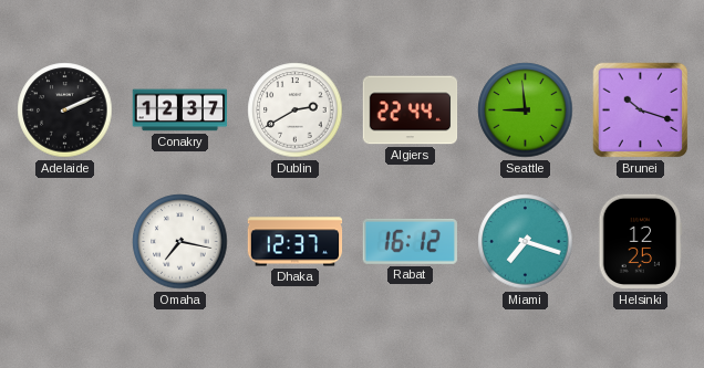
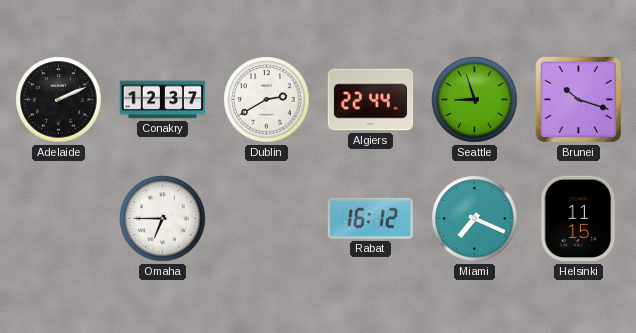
Seattle: 8:59 -> 8:57 (475, 100)
Omaha: 7:17 -> 6:45 (163, 219)
Dhaka: 12:37 -> none (296, 242)
Miami: 7:18 -> 7:19 (475, 219)
Helsinki: 12:25 -> 11:15 (579, 219)
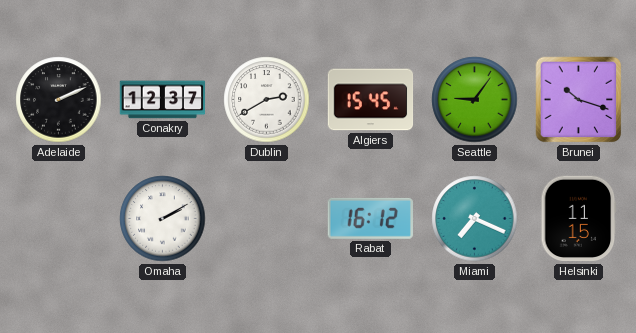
Algiers: 22:44 -> 15:45 (371, 100)
Seattle: 8:57 -> 9:06 (475, 100)
Omaha: 6:45 -> 2:10 (163, 219)
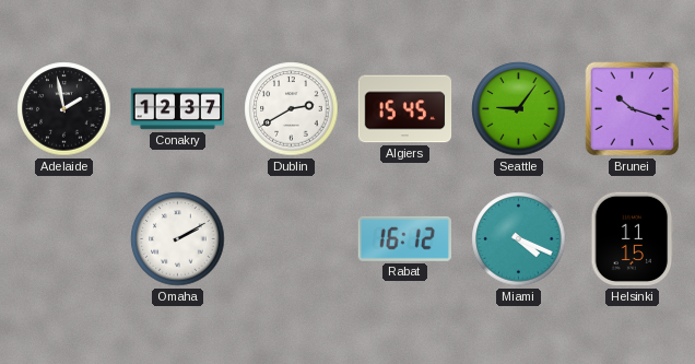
Adelaide: 2:11 -> 1:58 (64, 109)
Miami: 7:19 -> 4:19 (519, 239)
